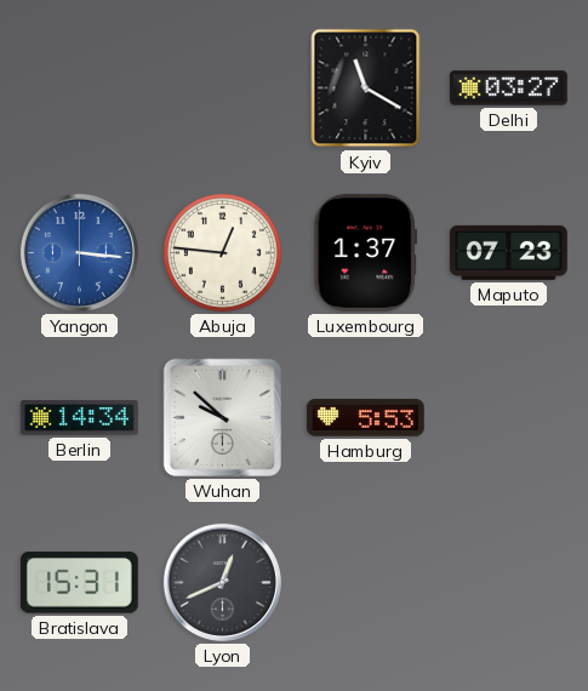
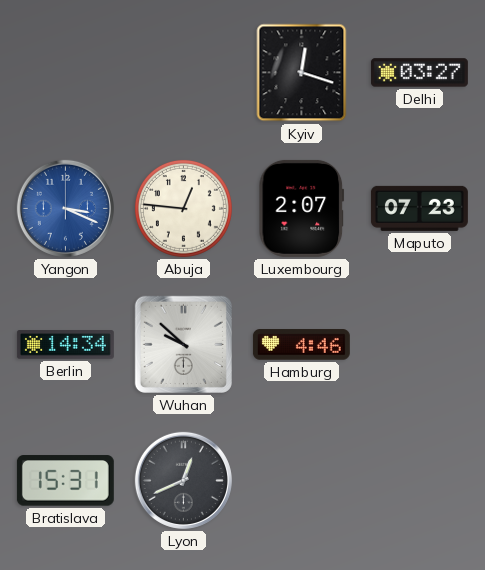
Kyiv: 11:20 -> 12:18 (302, 73)
Yangon: 3:16 -> 3:19 (65, 208)
Luxembourg: 1:37 -> 2:07 (302, 208)
Hamburg: 5:53 -> 4:46 (301, 345)
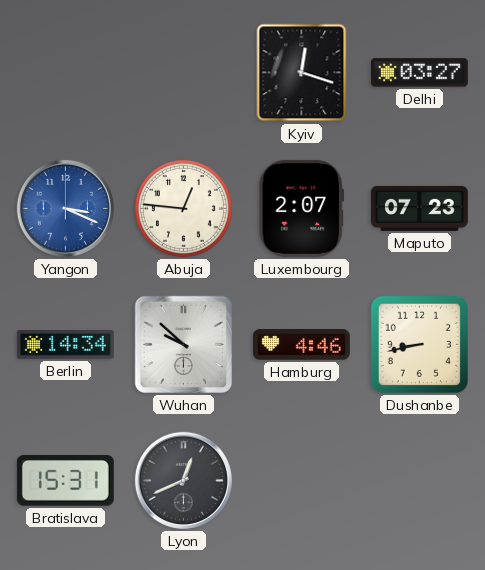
Dushanbe: none -> 8:43 (419, 344)
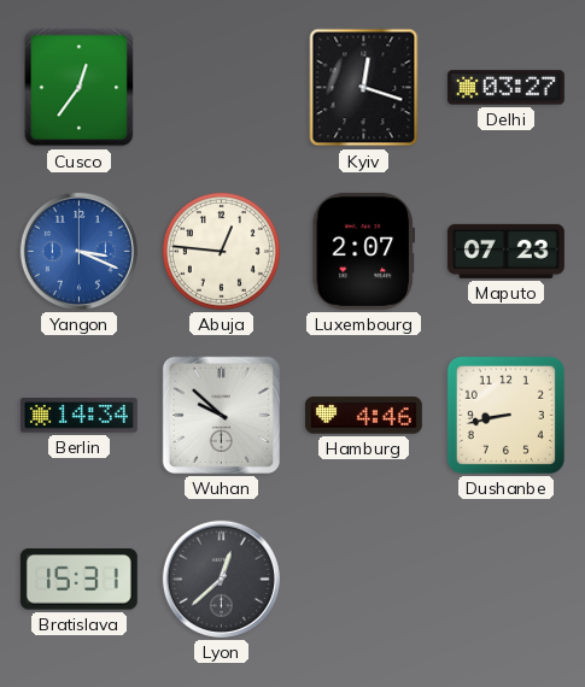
Cusco: none -> 12:36 (80, 88)
Lyon: 12:41 -> 12:38 (221, 579)
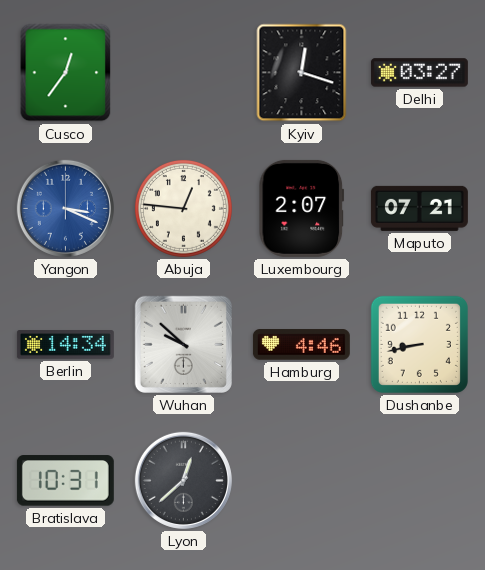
Maputo: 07:23 -> 07:21 (419, 208)
Bratislava: 15:31 -> 10:31 (65, 481)
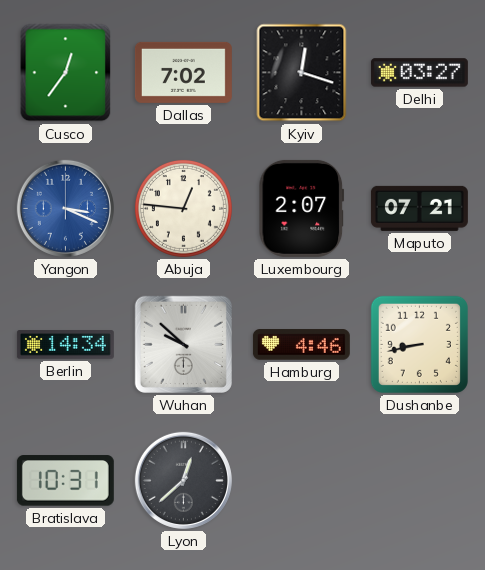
Dallas: none -> 7:02 (183, 72)
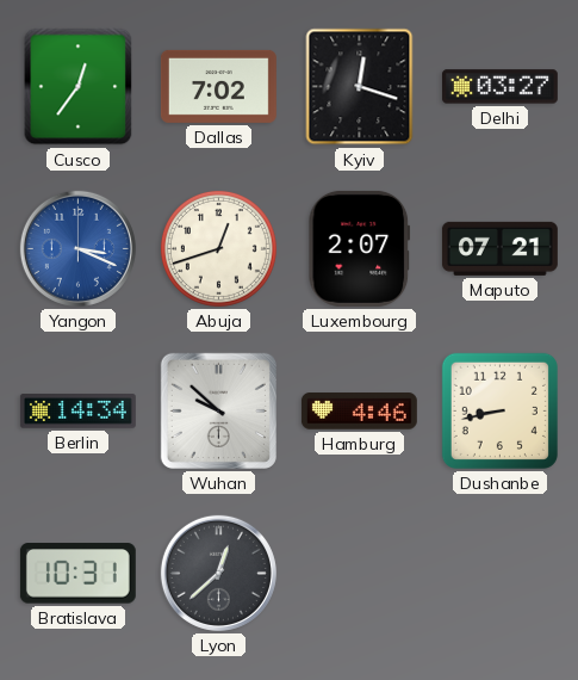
Abuja: 12:46 -> 12:42 (218, 248)
